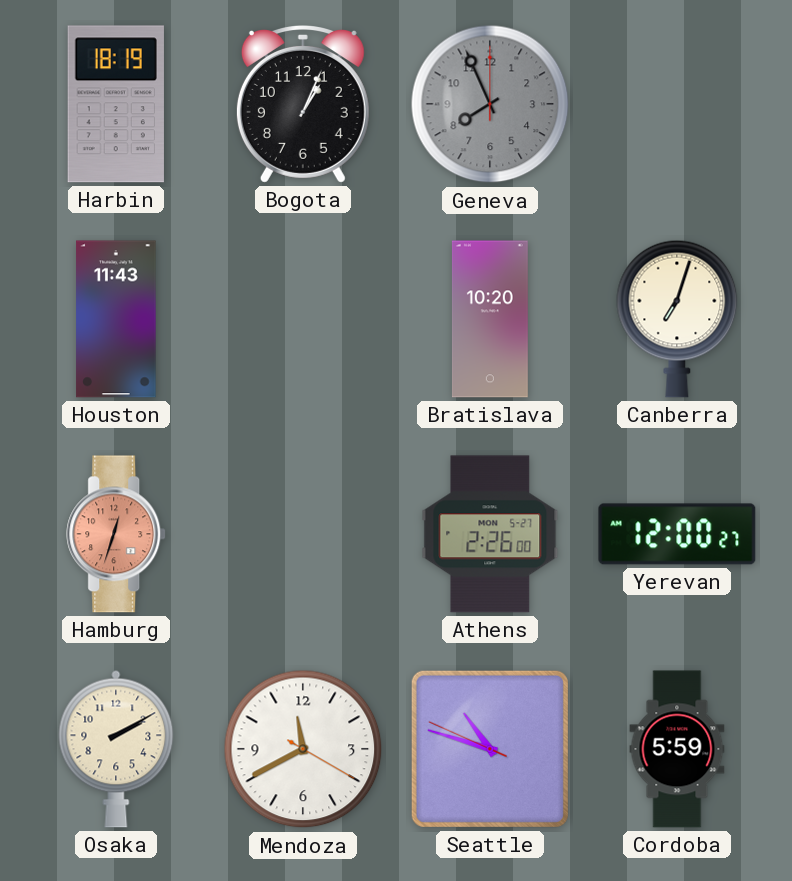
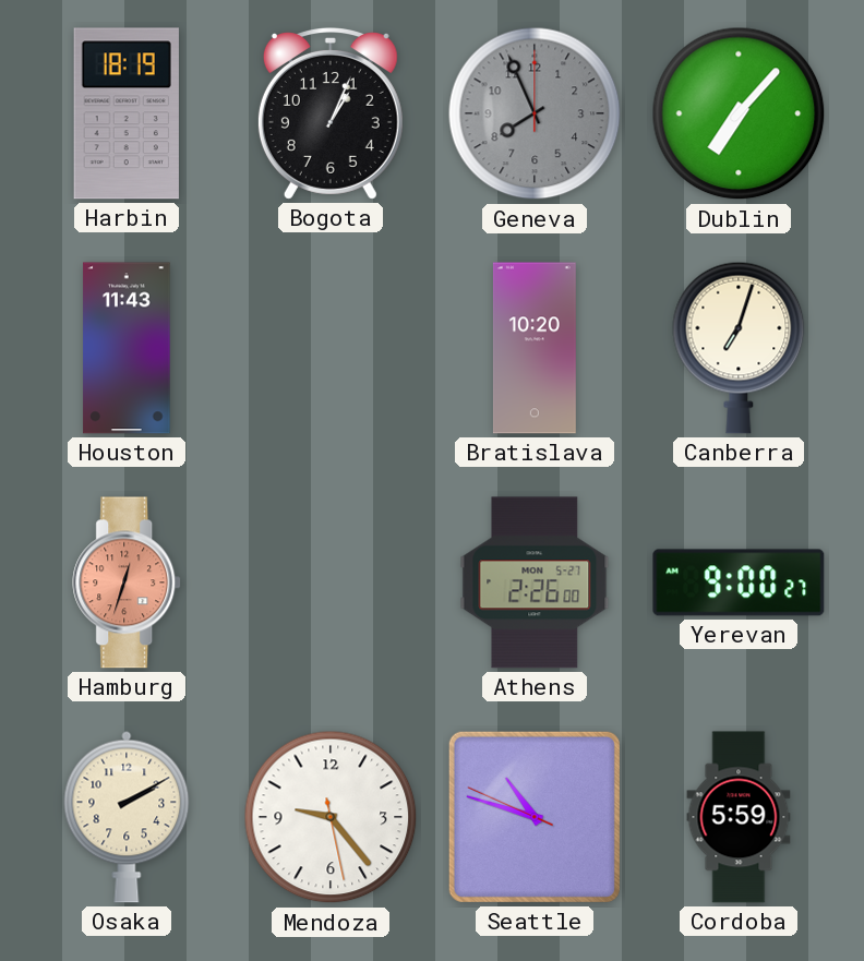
Dublin: none -> 7:07 (739, 113)
Yerevan: 12:00 -> 9:00 (739, 582)
Mendoza: 11:40 -> 9:23 (331, 817)
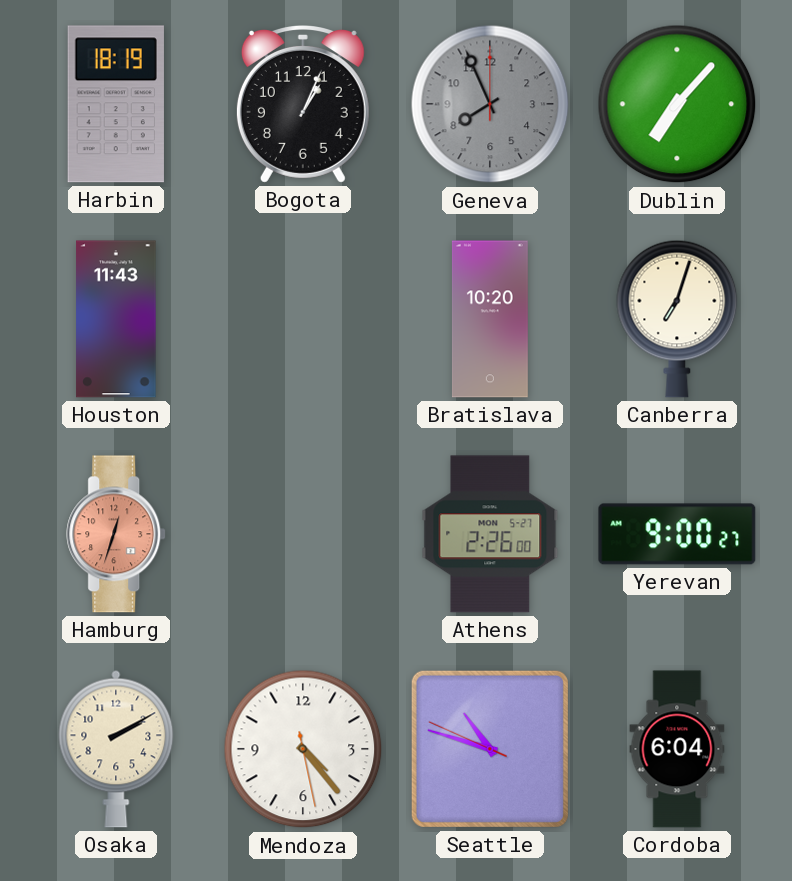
Mendoza: 9:23 -> 4:23 (303, 749)
Cordoba: 5:59 -> 6:04 (677, 749)
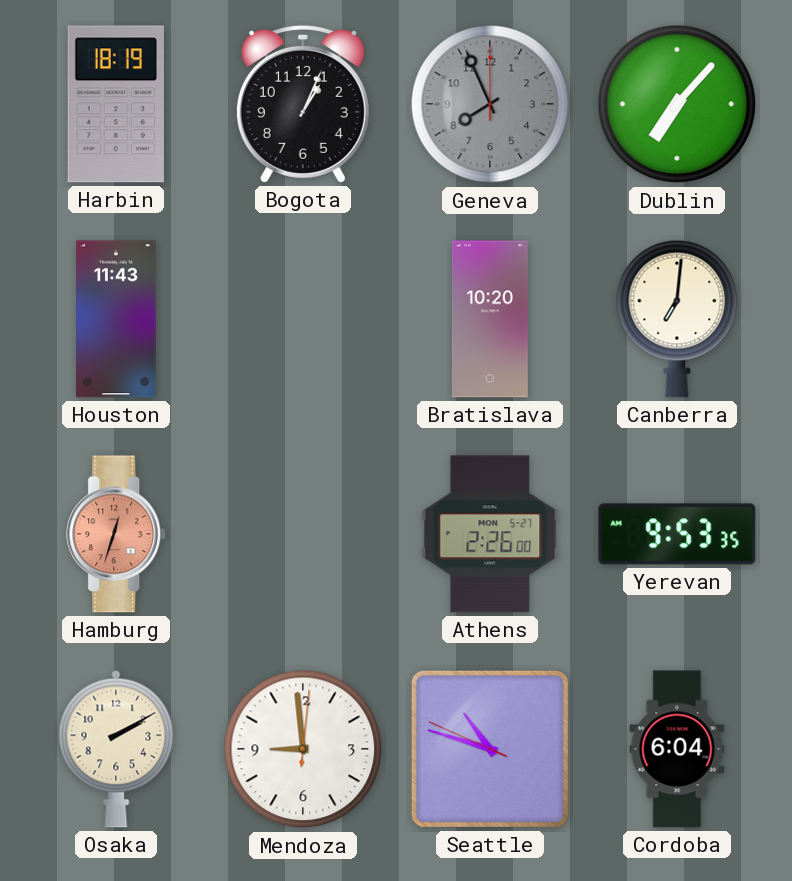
Canberra: 7:03 -> 7:01 (677, 319)
Yerevan: 9:00 -> 9:53 (677, 534)
Mendoza: 4:23 -> 8:59 (303, 749)
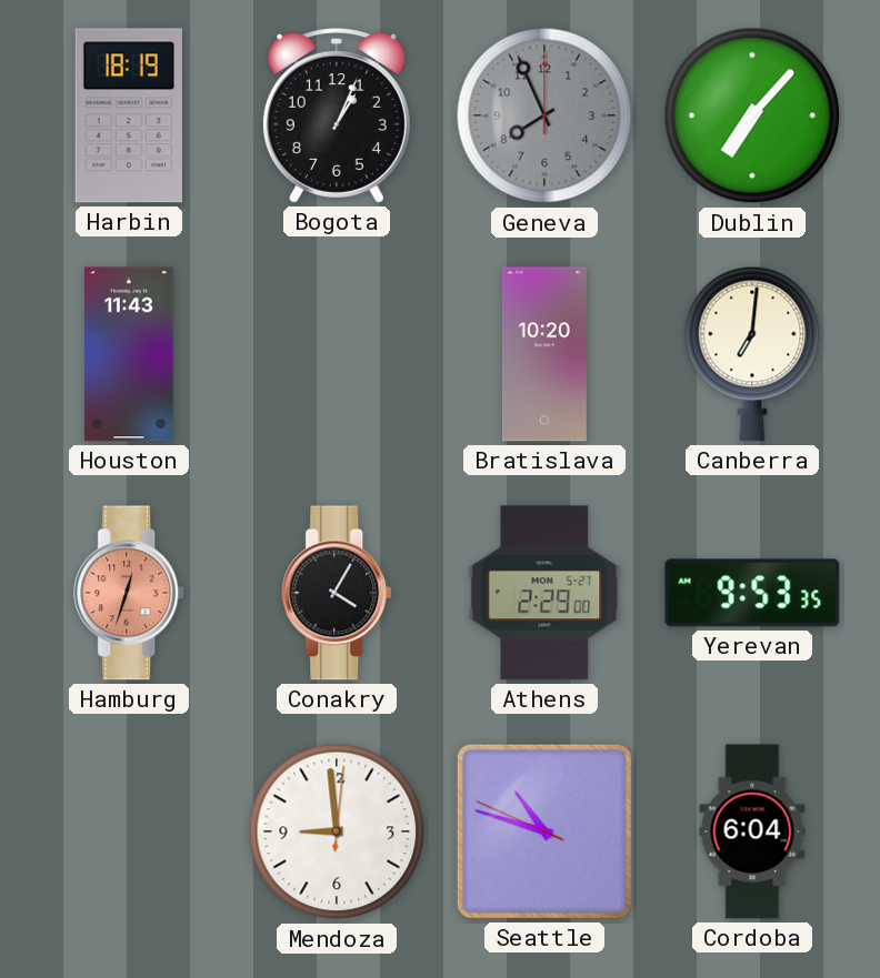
Conakry: none -> 4:05 (338, 593)
Athens: 2:26 -> 2:29 (544, 593)
Osaka: 2:10 -> none (116, 749)
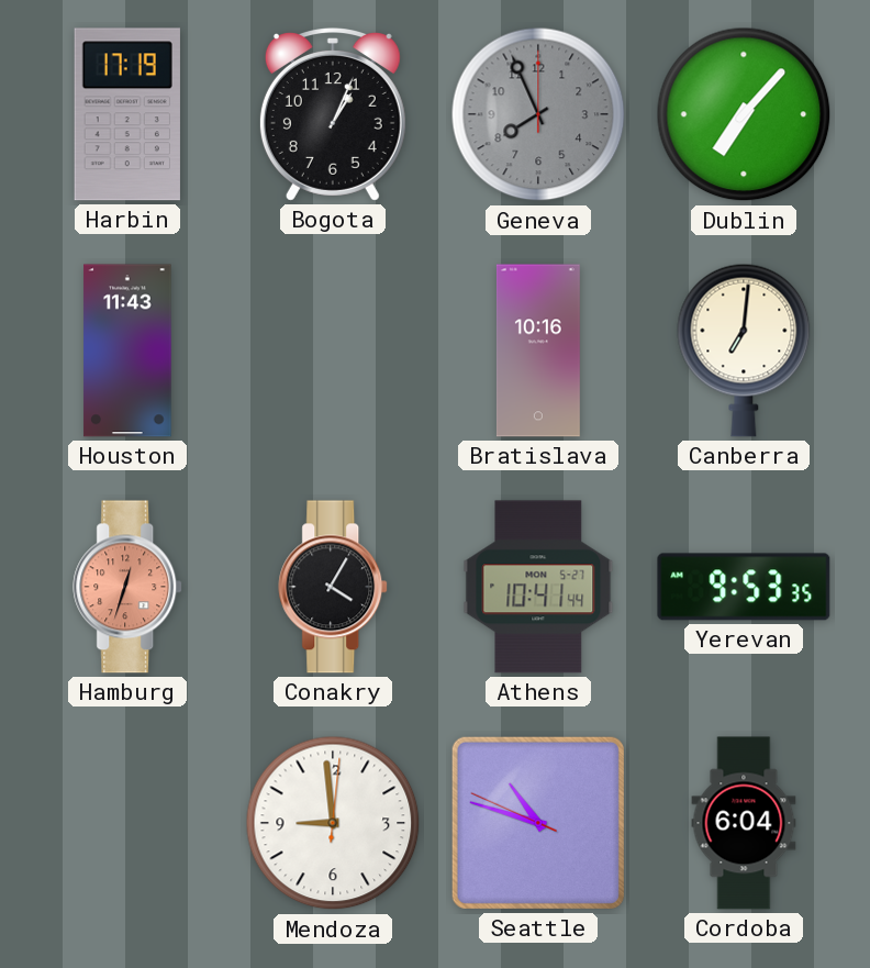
Harbin: 18:19 -> 17:19 (127, 114)
Bratislava: 10:20 -> 10:16 (538, 351)
Athens: 2:29 -> 10:41 (538, 587)
